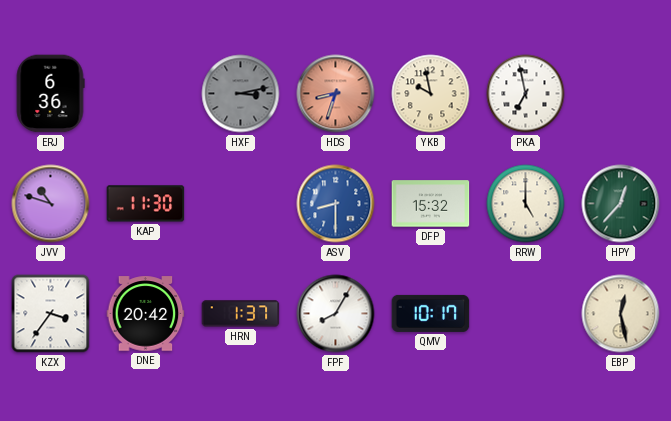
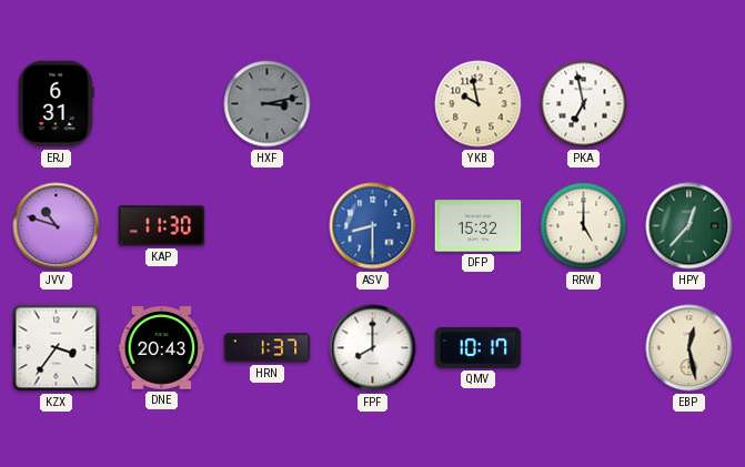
ERJ: 6:36 -> 6:31 (56, 104)
HDS: 8:33 -> none (336, 94)
DNE: 20:42 -> 20:43 (162, 348)
FPF: 8:05 -> 8:00 (373, 348)
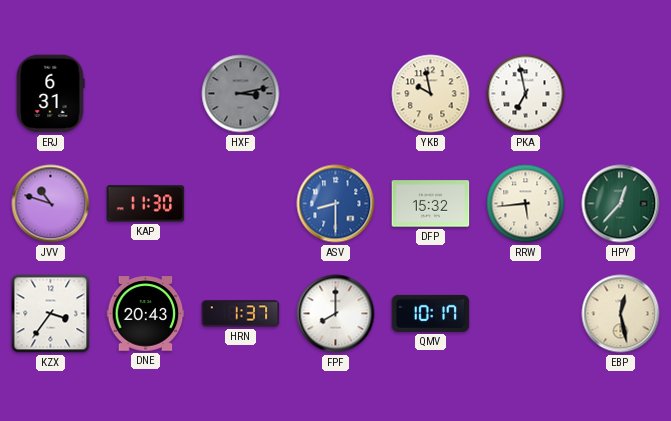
RRW: 5:00 -> 5:44 (526, 204)
